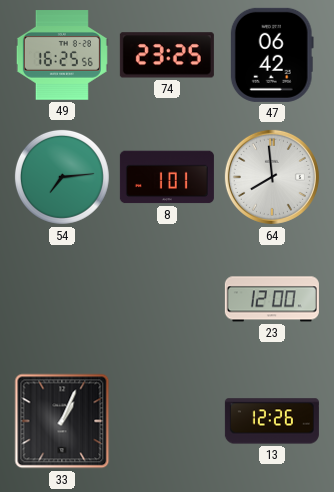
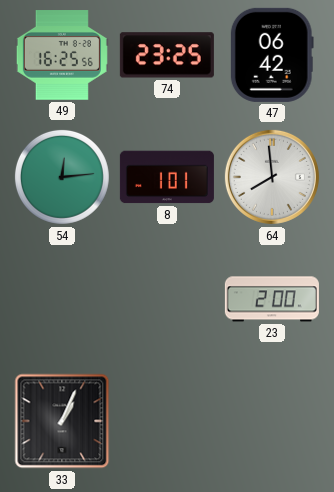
54: 7:14 -> 12:14 (62, 177)
23: 12:00 -> 2:00 (272, 299)
13: 12:26 -> none (272, 421)
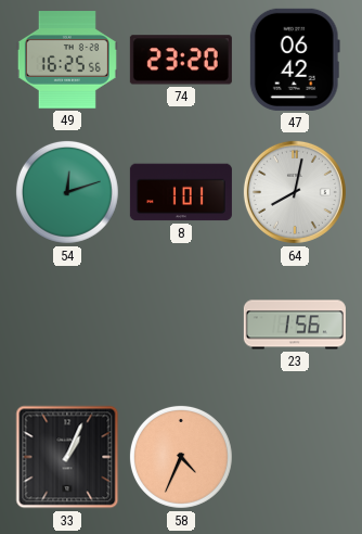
74: 23:25 -> 23:20 (181, 60)
54: 12:14 -> 12:12 (67, 192)
64: 7:59 -> 8:02 (295, 192)
23: 2:00 -> 1:56 (295, 325)
58: none -> 4:34 (181, 457)
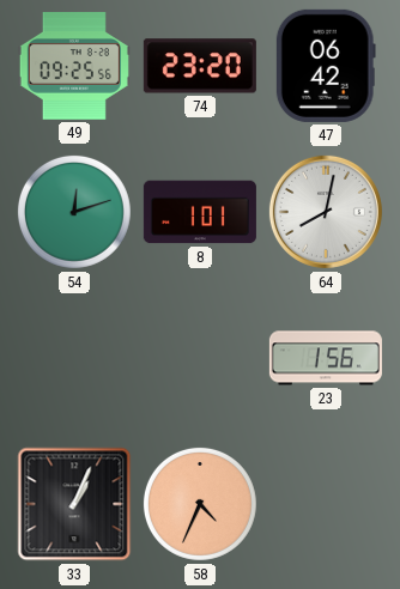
49: 16:25 -> 09:25 (74, 66)
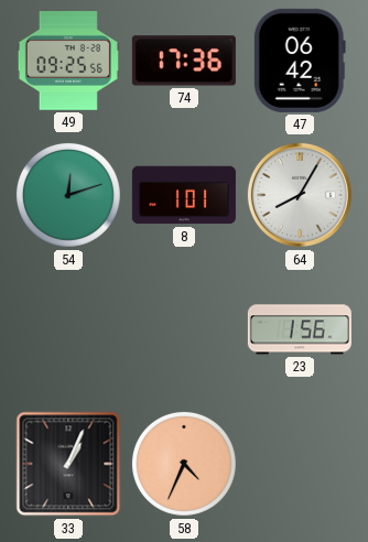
74: 23:20 -> 17:36 (184, 61)
64: 8:02 -> 8:05 (300, 195)
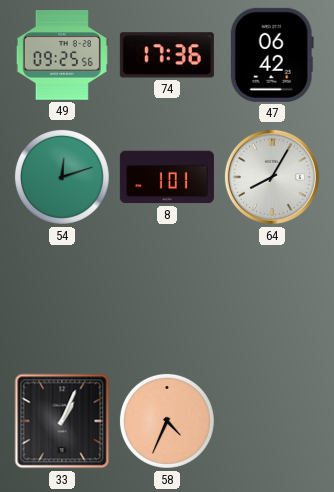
23: 1:56 -> none (300, 329)
